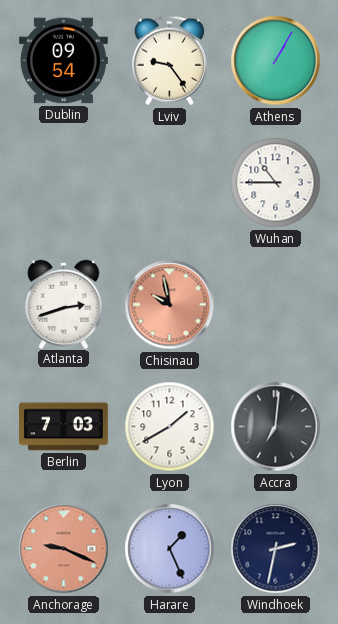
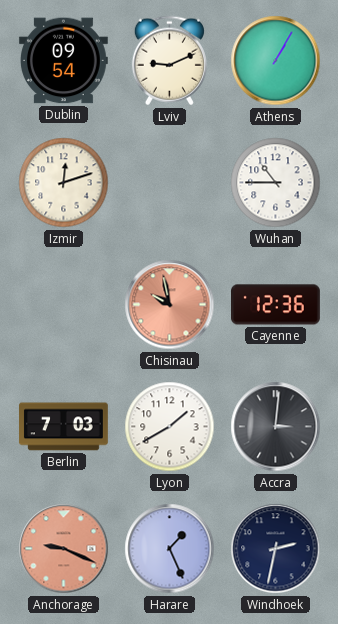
Lviv: 9:24 -> 9:11 (169, 61)
Izmir: none -> 12:12 (64, 183)
Atlanta: 2:42 -> none (64, 304)
Cayenne: none -> 12:36 (276, 305)
Accra: 7:01 -> 3:01 (276, 427)
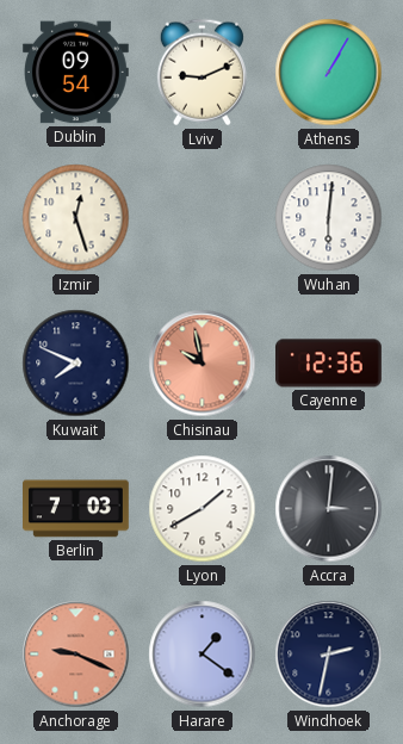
Izmir: 12:12 -> 12:27 (76, 218)
Wuhan: 10:45 -> 6:01 (329, 218)
Kuwait: none -> 7:49 (76, 364)
Harare: 1:26 -> 1:21 (203, 655)
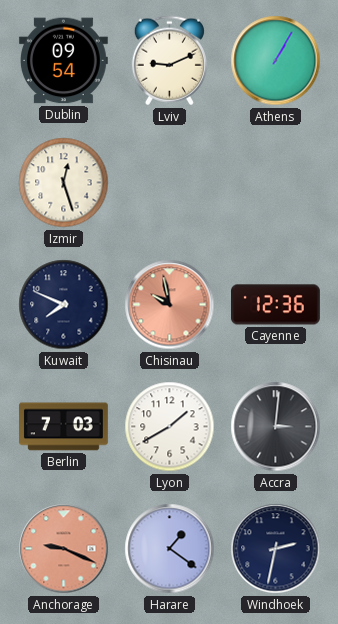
Wuhan: 6:01 -> none (329, 218)
